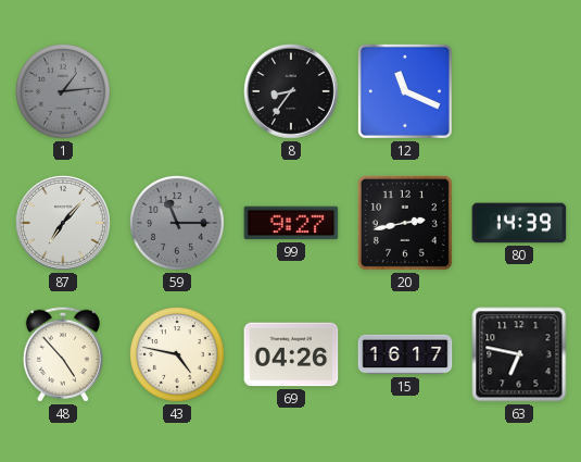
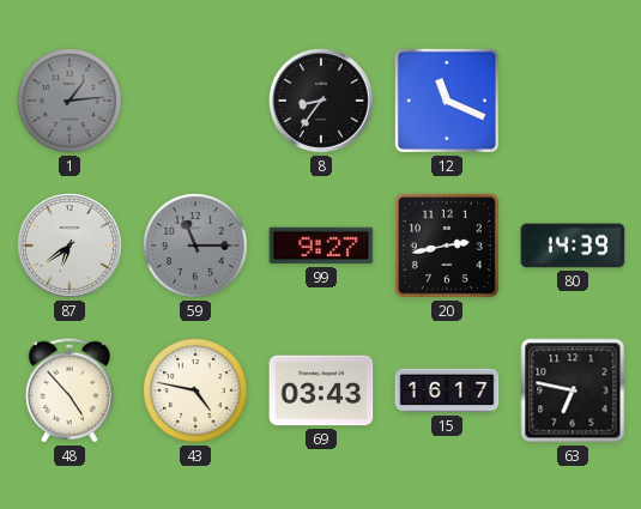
87: 7:07 -> 6:39 (71, 247)
69: 04:26 -> 03:43 (321, 390)
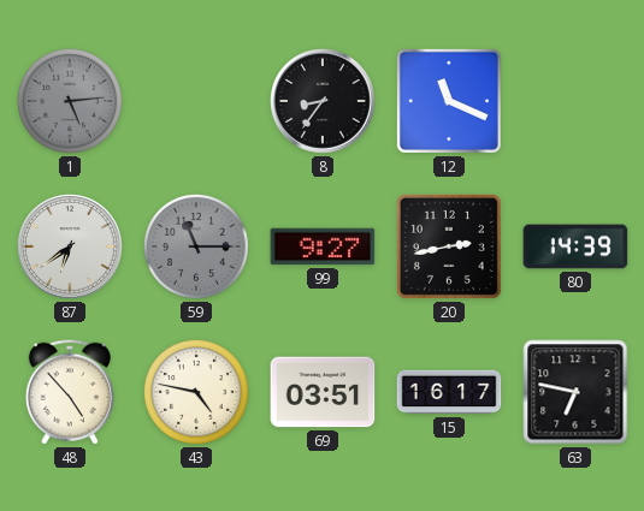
1: 1:14 -> 5:14 (70, 101)
69: 03:43 -> 03:51 (323, 392)
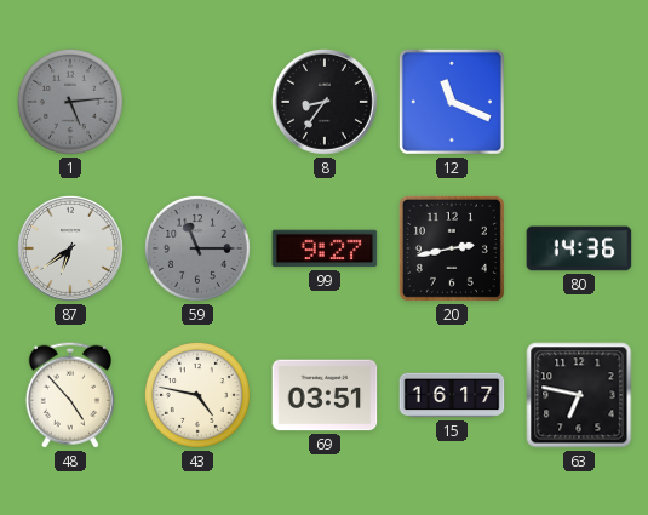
80: 14:39 -> 14:36 (579, 248)
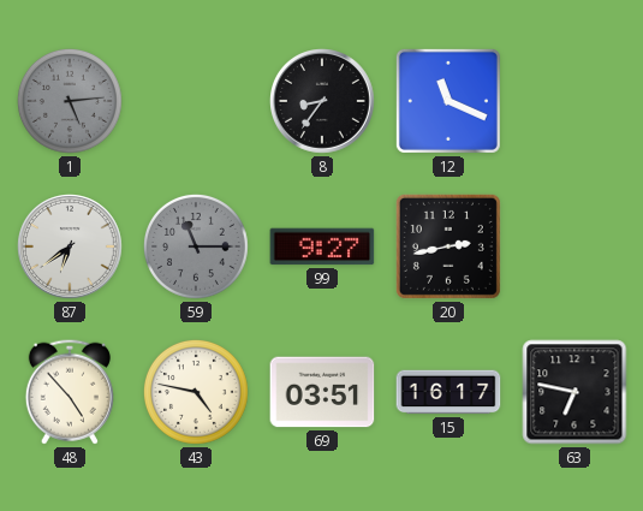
80: 14:36 -> none (579, 248)
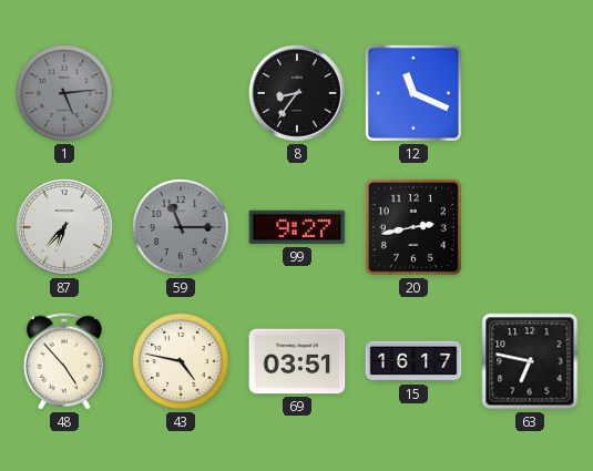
87: 6:39 -> 6:37 (65, 228)
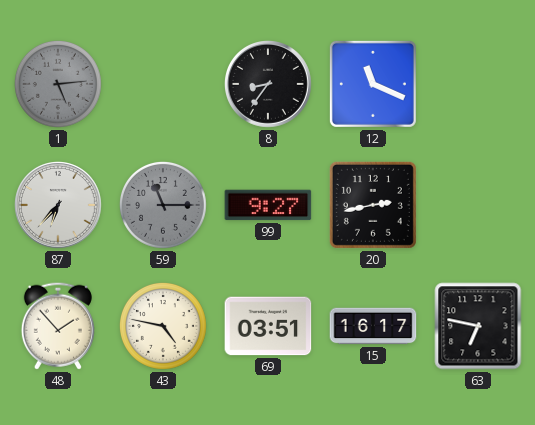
48: 4:53 -> 1:53 (58, 326)
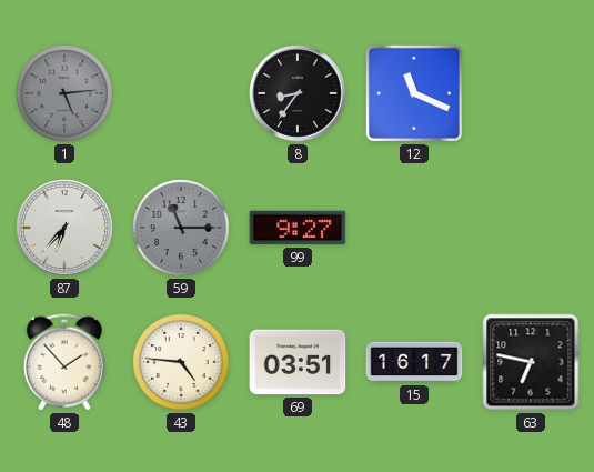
20: 2:43 -> none (373, 205)
43: 4:47 -> 4:46 (181, 362)
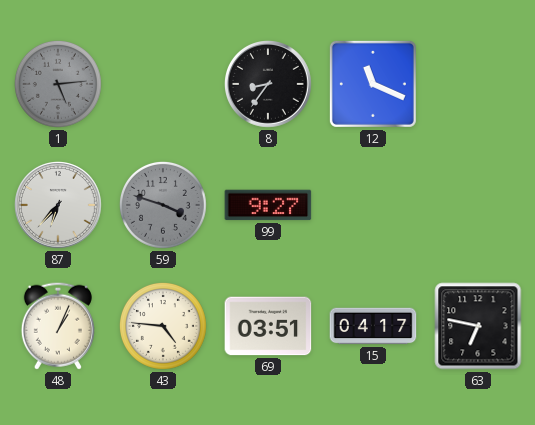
59: 11:15 -> 3:48 (163, 205)
48: 1:53 -> 1:04 (58, 326)
15: 16:17 -> 04:17 (373, 326)
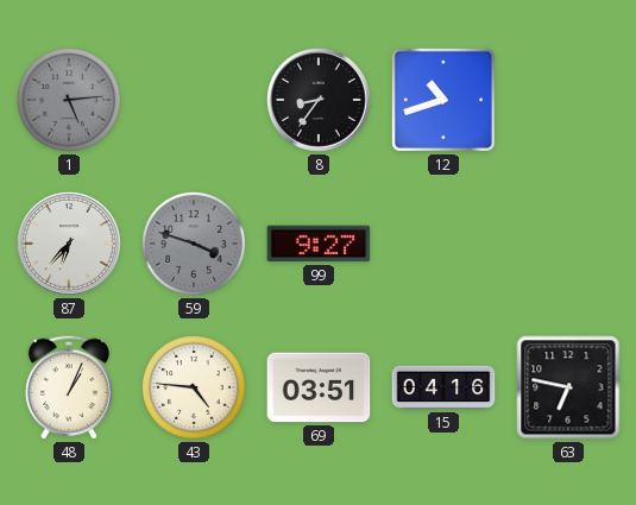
12: 11:19 -> 10:42 (443, 100)
15: 04:17 -> 04:16 (443, 387)
